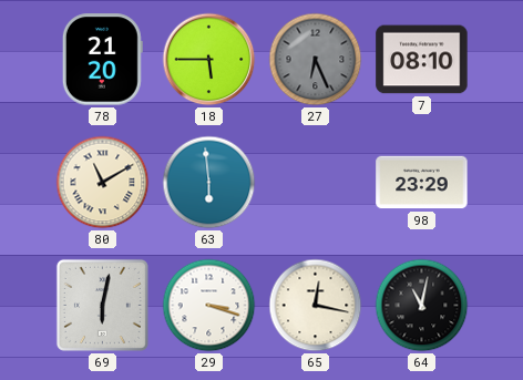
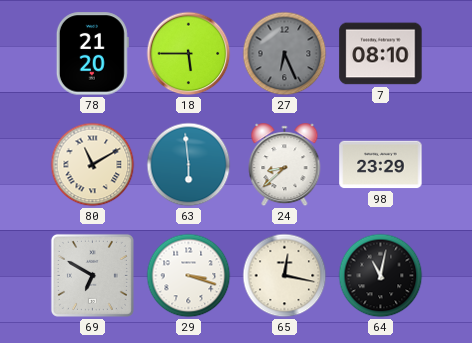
24: none -> 8:38 (285, 165)
69: 6:02 -> 6:50 (92, 275)
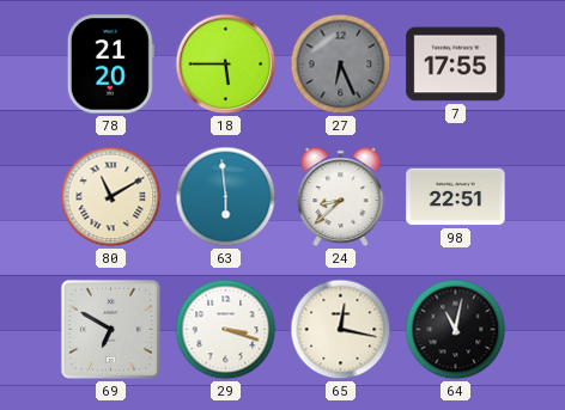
7: 08:10 -> 17:55 (456, 65)
98: 23:29 -> 22:51 (456, 197)
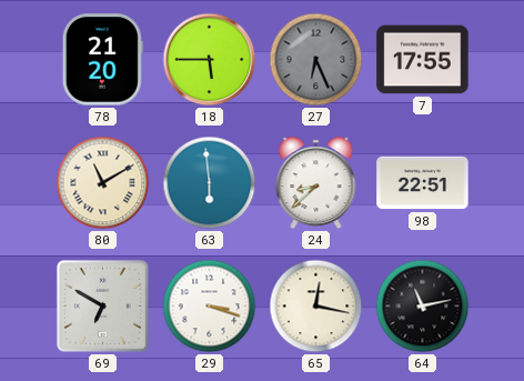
64: 11:02 -> 11:13 (423, 307)
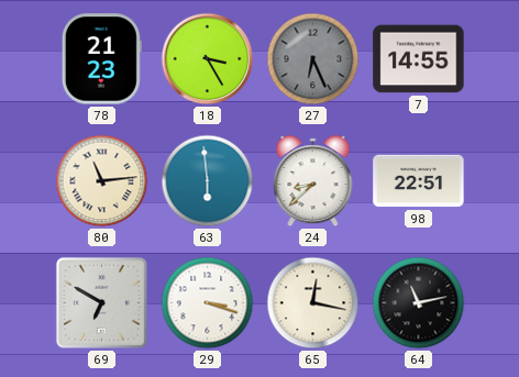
78: 21:20 -> 21:23 (101, 59)
18: 5:45 -> 3:25 (208, 59)
7: 17:55 -> 14:55 (419, 59)
80: 11:10 -> 11:14 (102, 181)
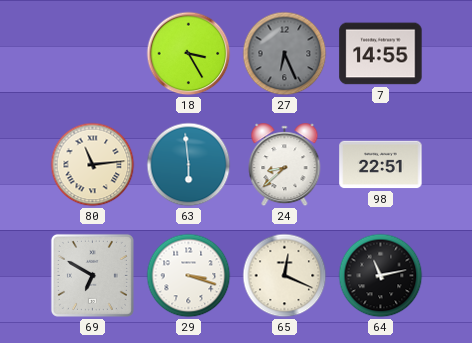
78: 21:23 -> none (101, 59)
65: 12:17 -> 12:19 (285, 276)
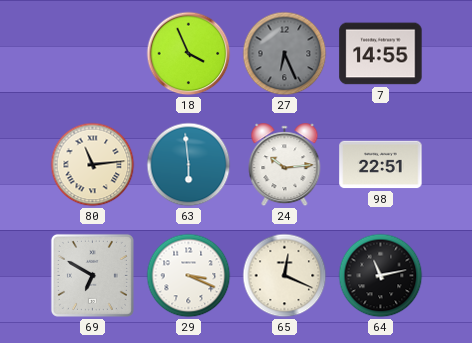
18: 3:25 -> 3:56 (189, 54)
24: 8:38 -> 10:14 (285, 165)
29: 3:18 -> 3:19 (189, 276)
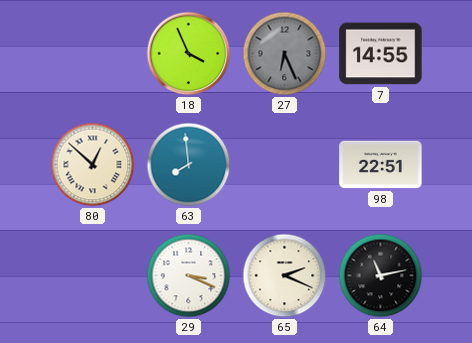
80: 11:14 -> 12:52 (93, 165)
63: 5:59 -> 7:59 (189, 165)
24: 10:14 -> none (285, 165)
69: 6:50 -> none (92, 275)
65: 12:19 -> 2:19 (285, 276)
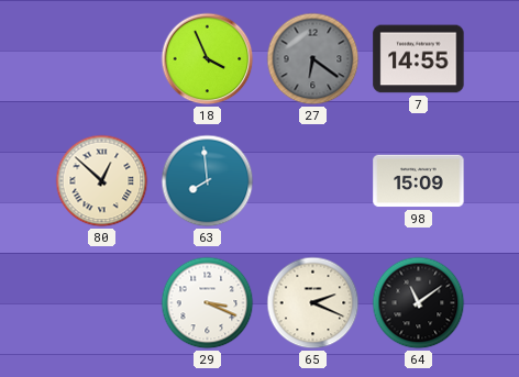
27: 6:26 -> 6:21 (313, 59)
98: 22:51 -> 15:09 (419, 181)
64: 11:13 -> 11:09 (419, 303)
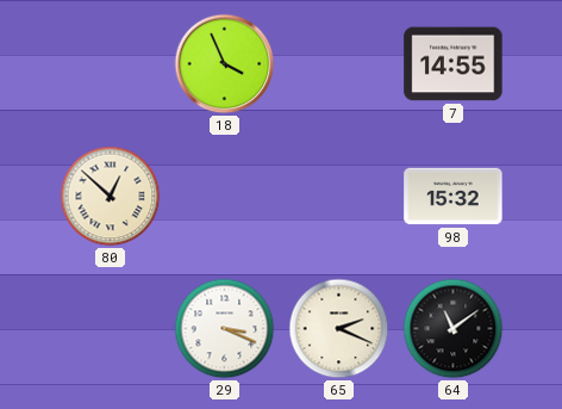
27: 6:21 -> none (313, 59)
63: 7:59 -> none (208, 181)
98: 15:09 -> 15:32 (454, 197)
